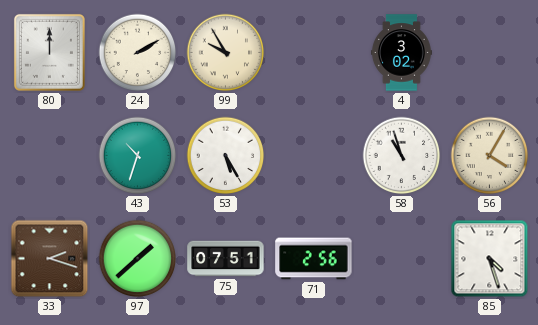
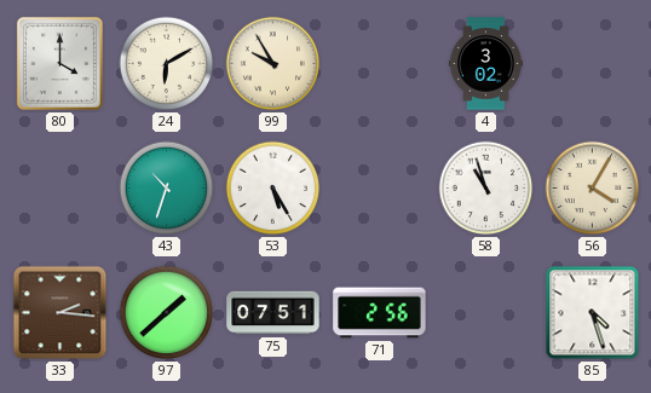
80: 12:00 -> 4:00 (59, 63)
24: 2:10 -> 6:10 (167, 64)
33: 2:18 -> 2:16 (61, 313)
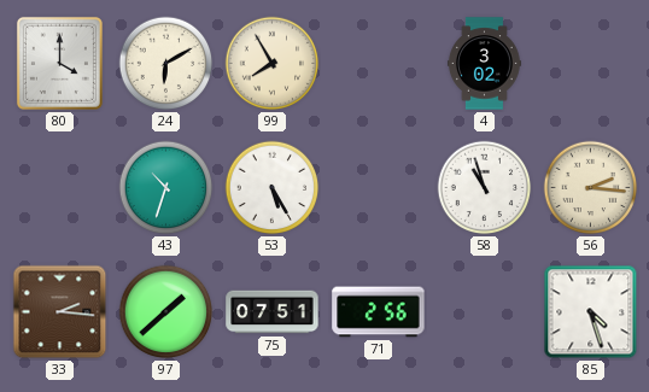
99: 9:55 -> 7:55 (273, 64)
56: 4:05 -> 2:16 (591, 188)
